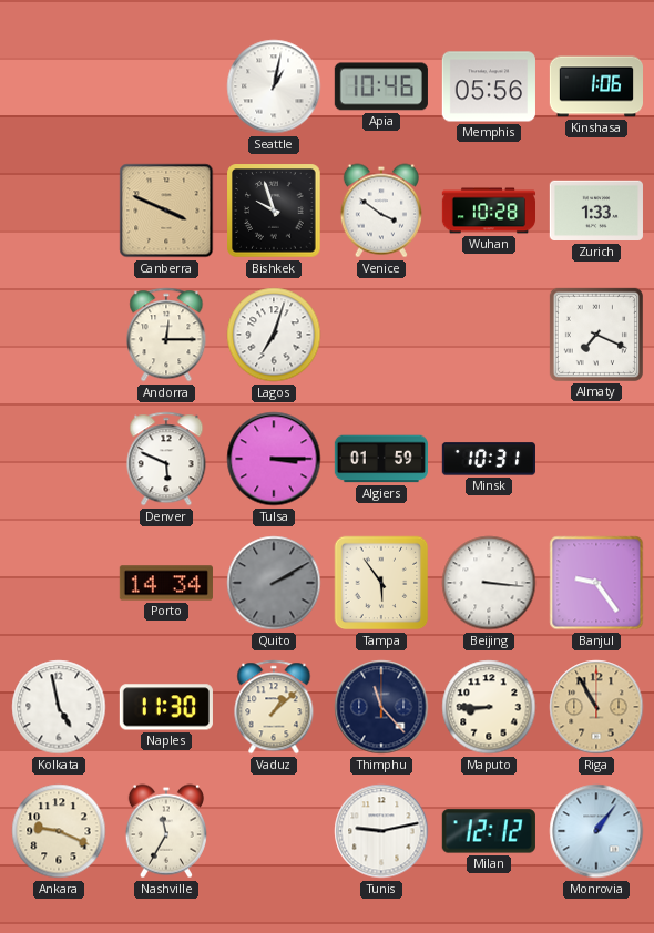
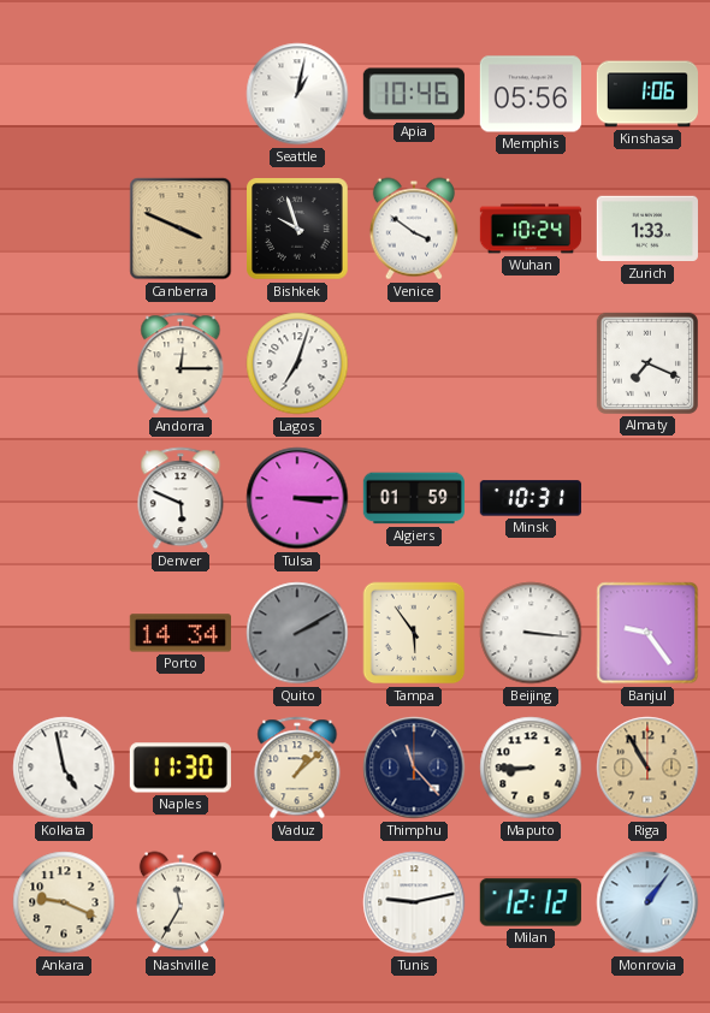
Wuhan: 10:28 -> 10:24 (529, 229)
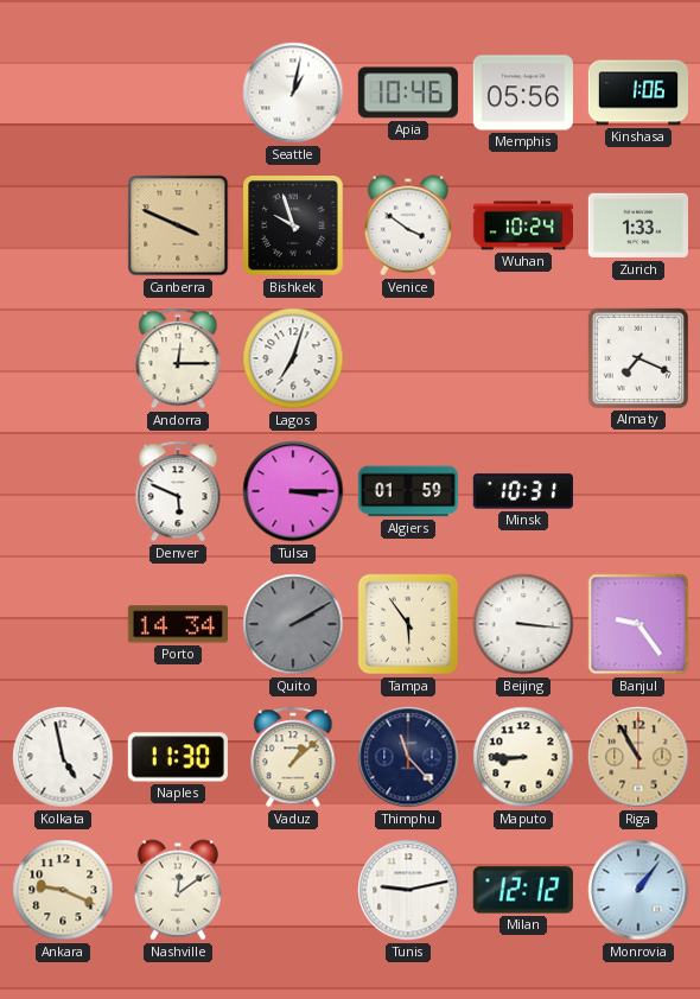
Nashville: 11:35 -> 12:09 (178, 890)
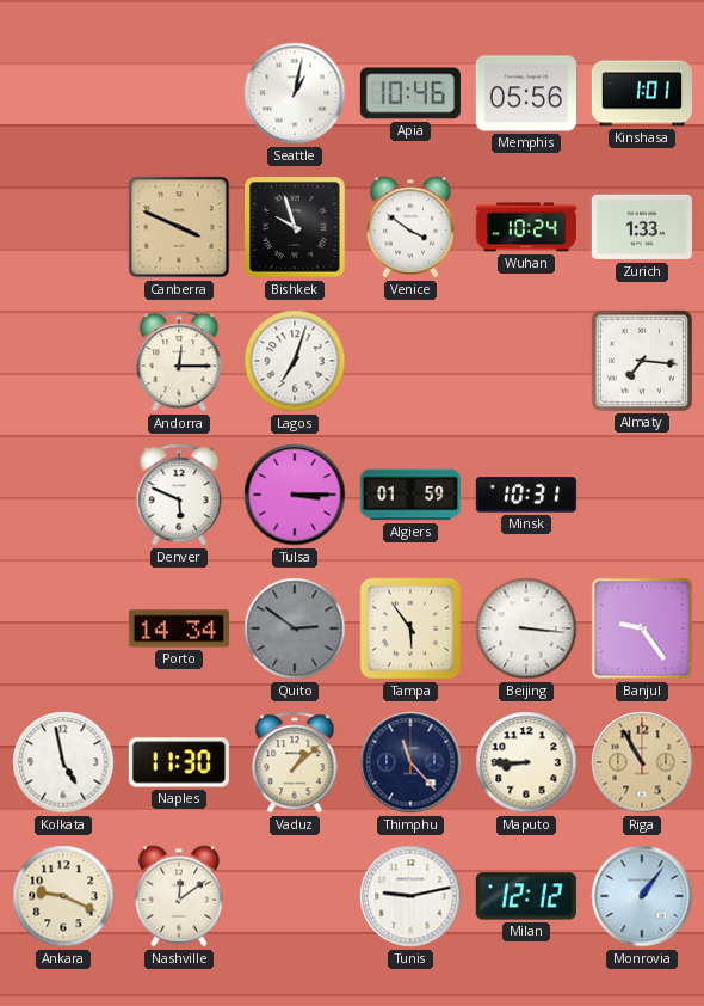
Kinshasa: 1:06 -> 1:01 (641, 93)
Almaty: 7:19 -> 7:16 (642, 361)
Quito: 2:10 -> 2:51 (295, 628)
